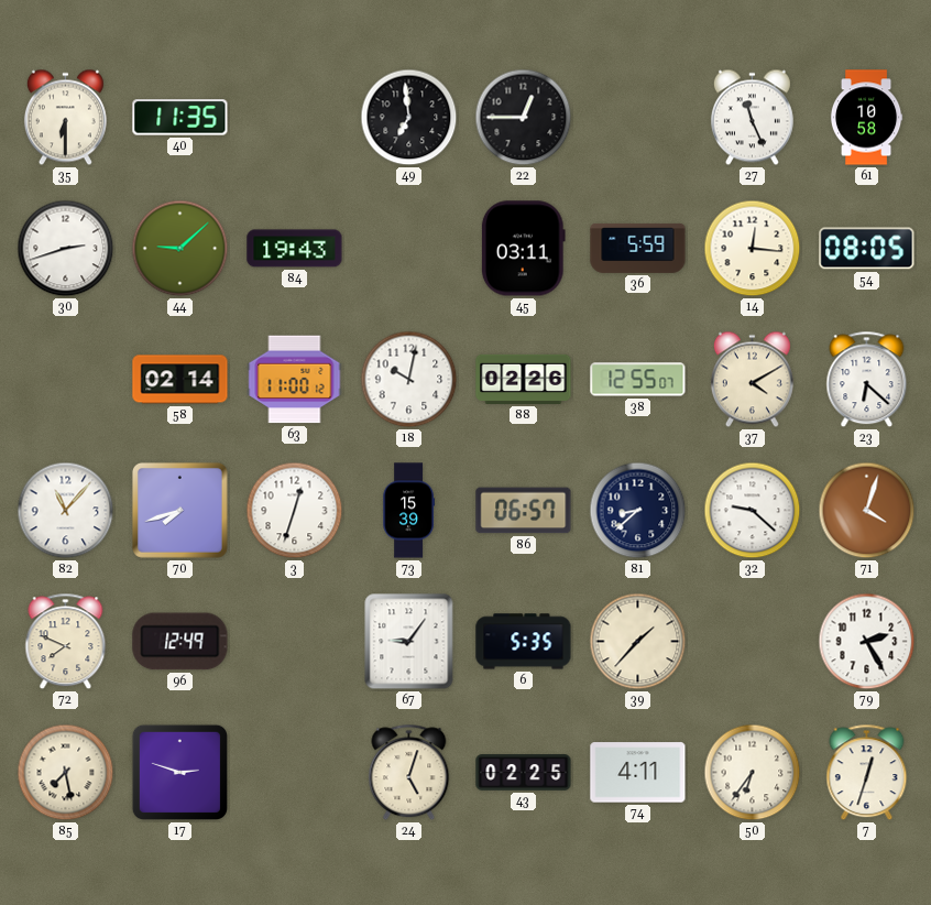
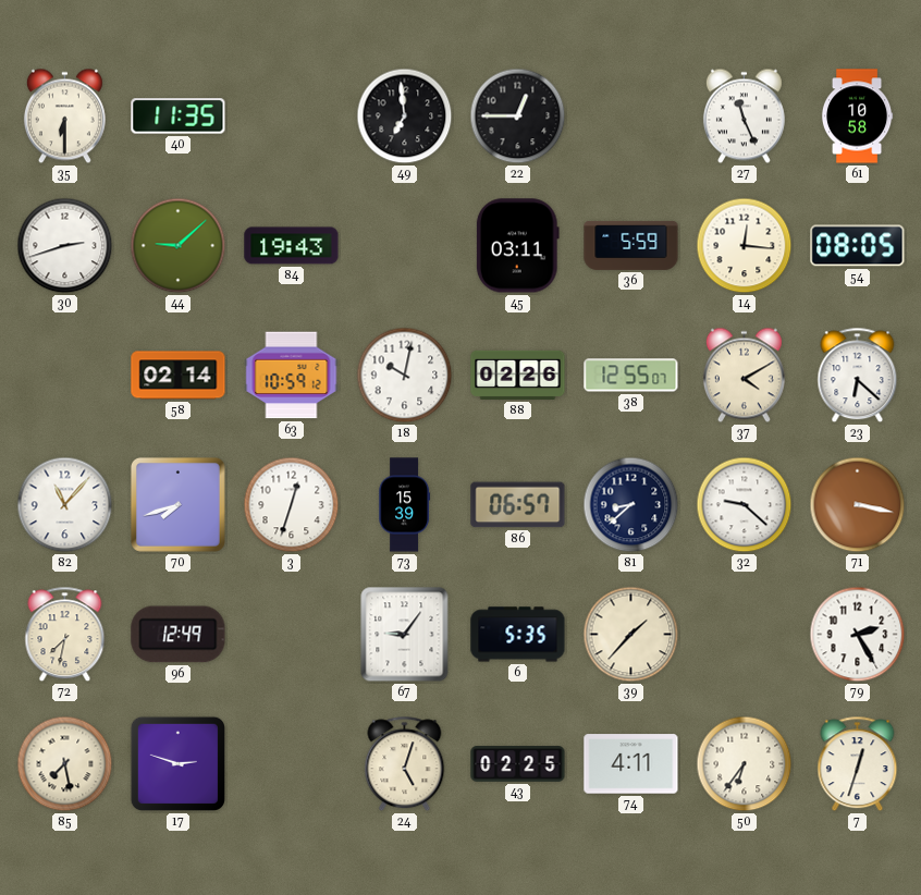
63: 11:00 -> 10:59 (292, 376)
71: 4:03 -> 3:17 (858, 505)
72: 7:49 -> 7:32 (65, 635)
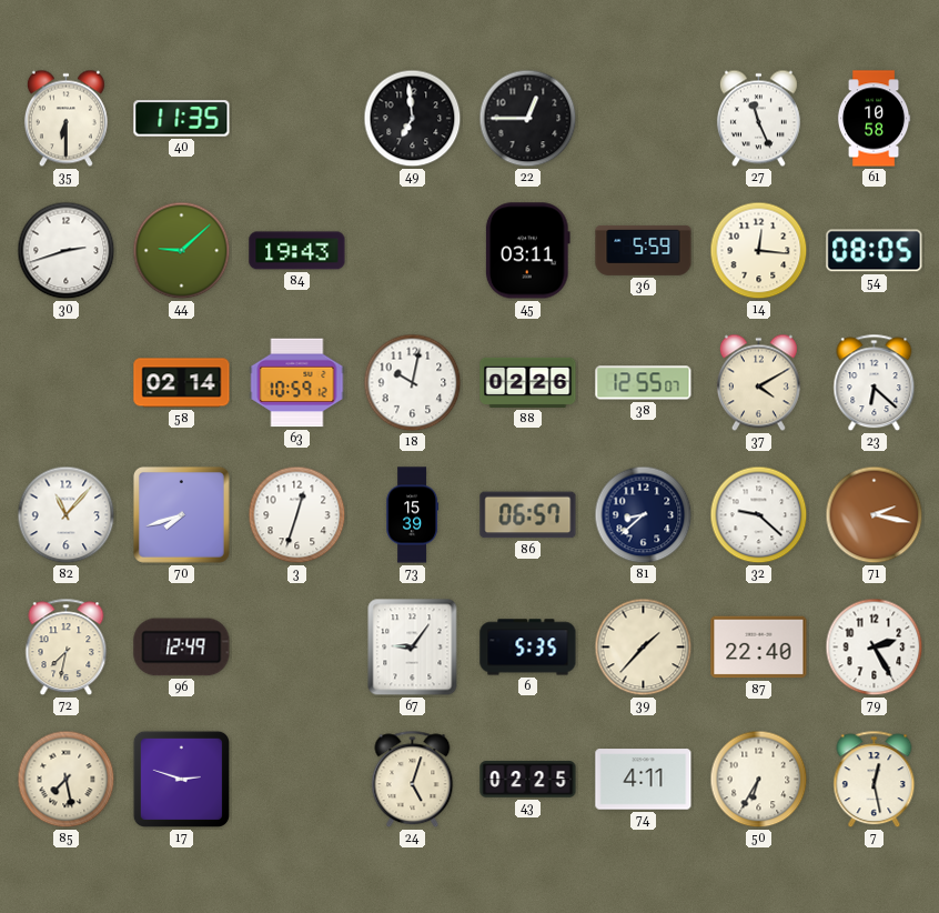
71: 3:17 -> 2:17 (875, 515)
87: none -> 22:40 (759, 648)
50: 6:36 -> 6:35 (759, 780)
7: 12:33 -> 12:28 (875, 780)
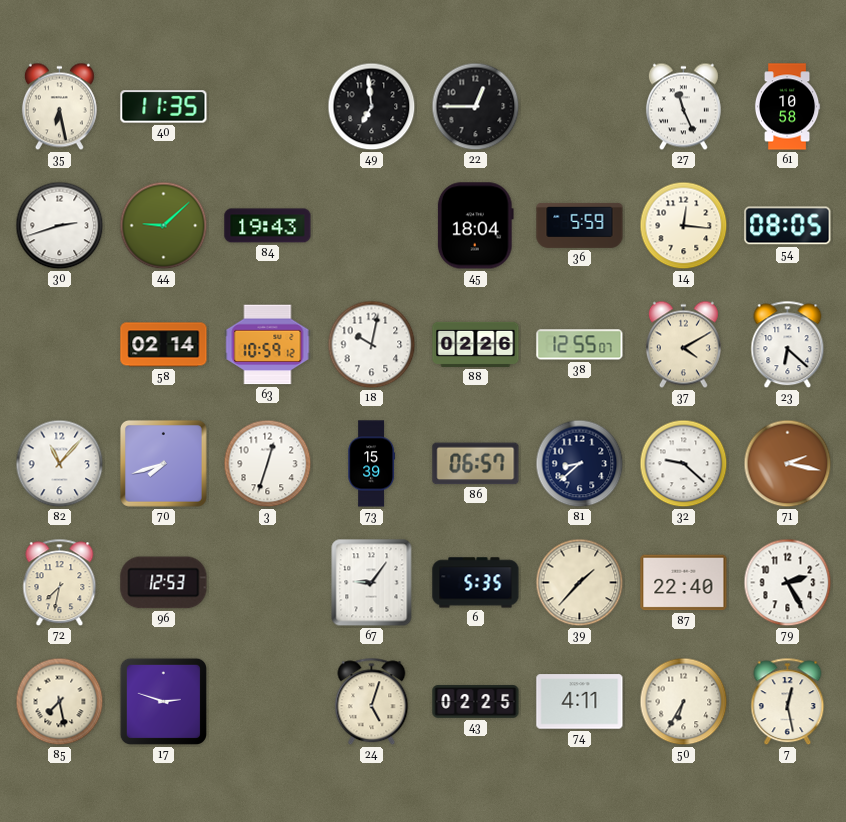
35: 6:30 -> 6:28 (59, 107)
45: 03:11 -> 18:04 (475, 226)
96: 12:49 -> 12:53 (164, 583)
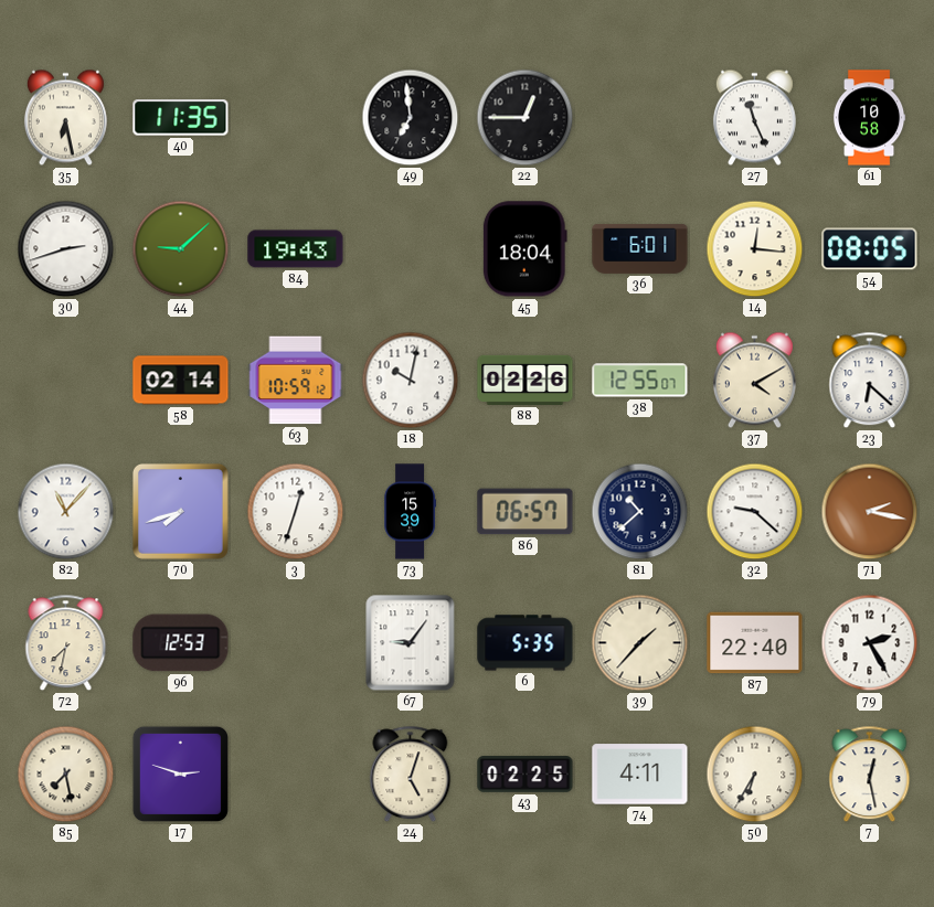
36: 5:59 -> 6:01 (640, 248)
81: 8:38 -> 10:38 (640, 512)
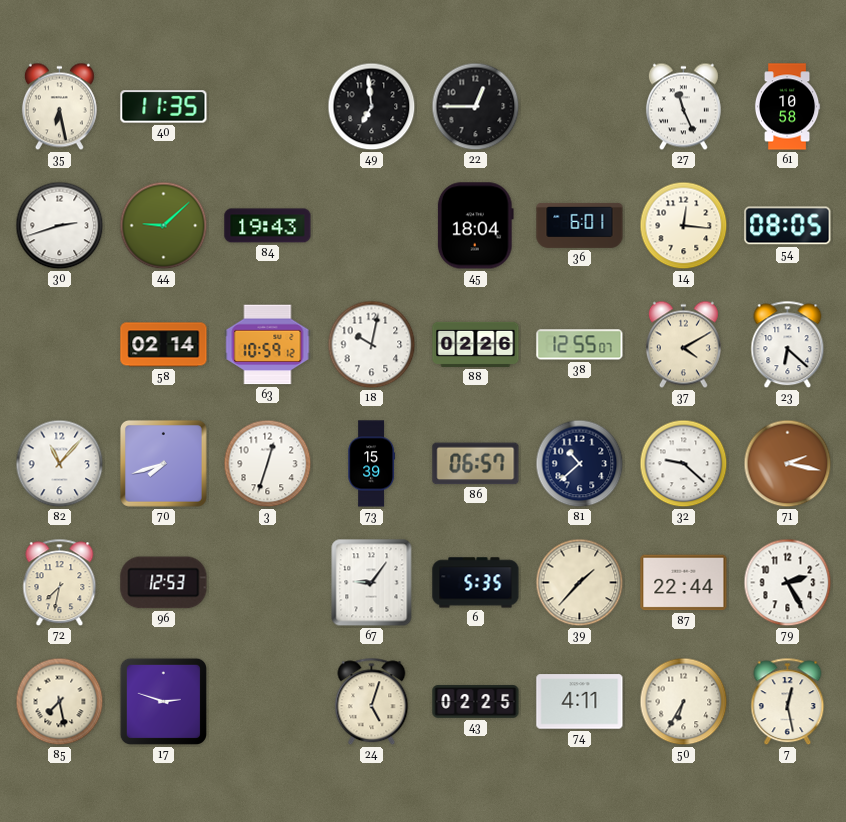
87: 22:40 -> 22:44 (684, 583)
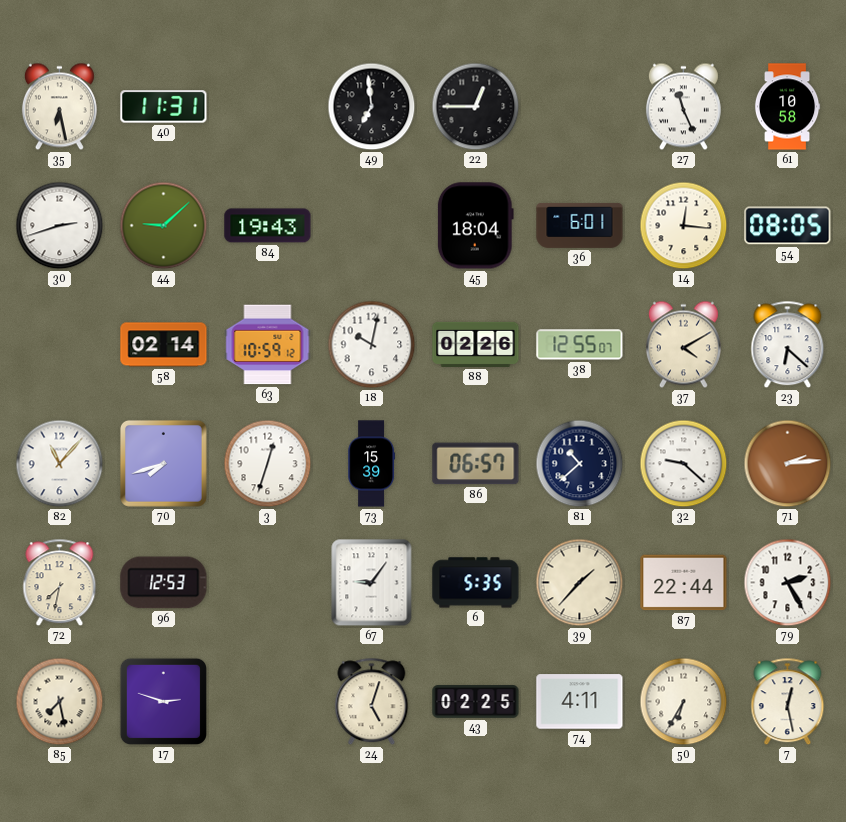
40: 11:35 -> 11:31 (164, 107)
71: 2:17 -> 2:14 (788, 464)
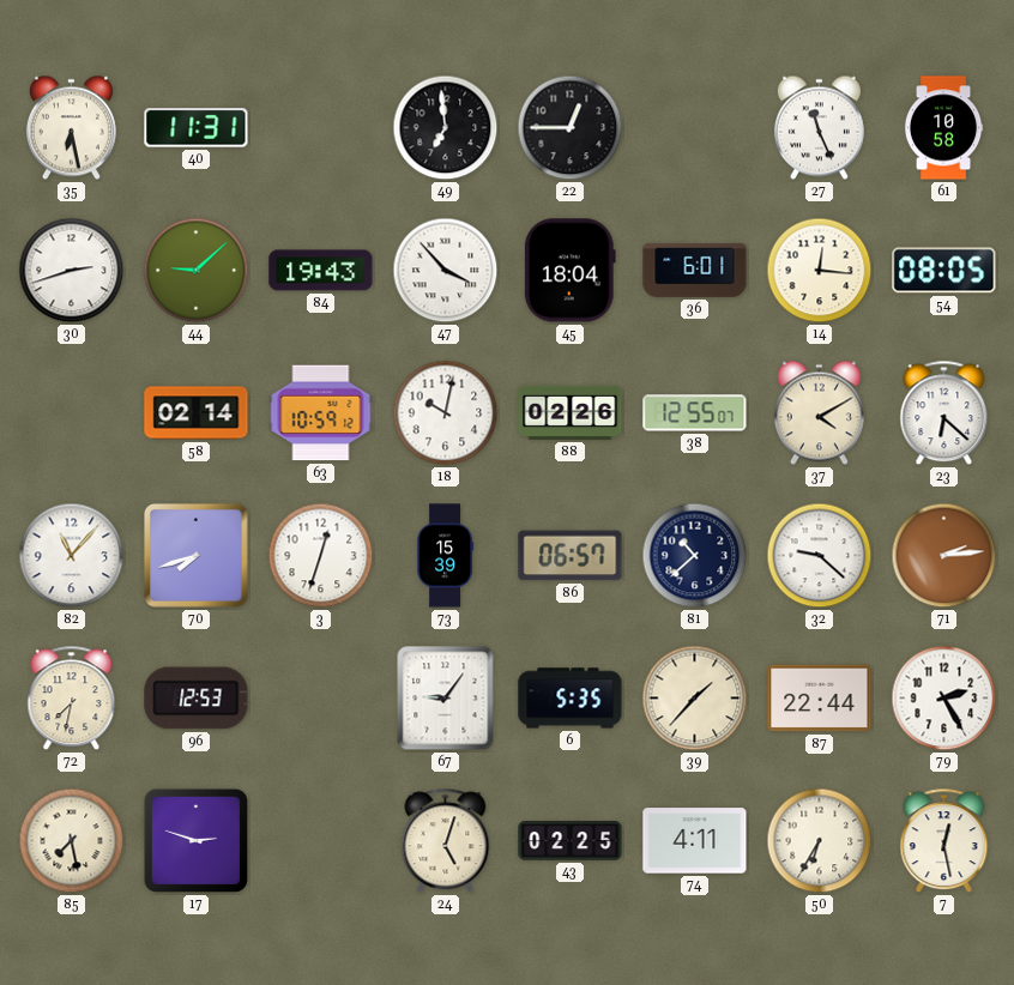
47: none -> 3:53 (446, 271)
